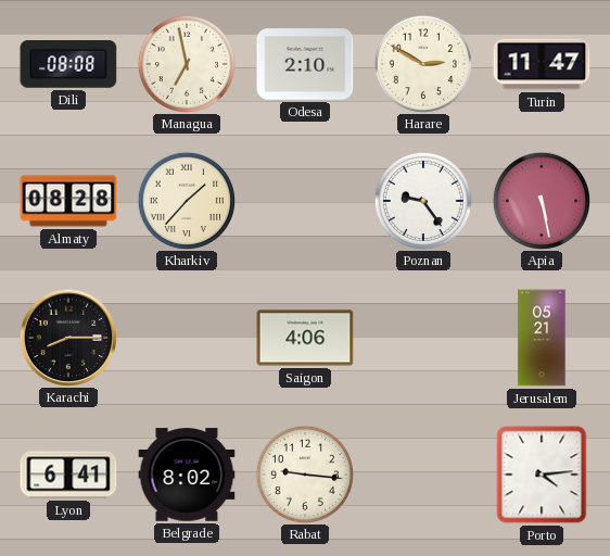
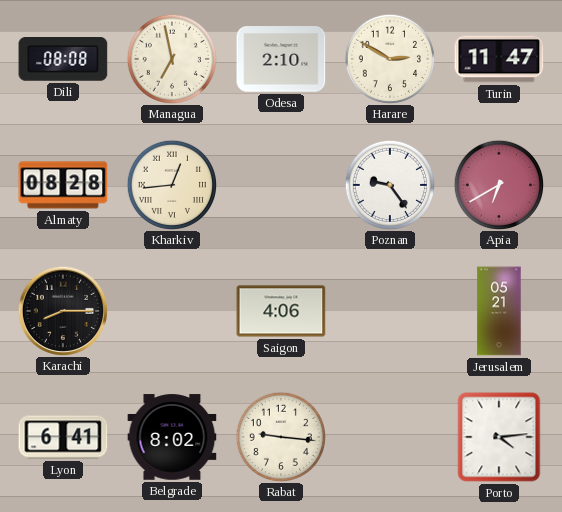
Kharkiv: 1:37 -> 12:44 (171, 184)
Apia: 5:28 -> 6:40 (498, 184)
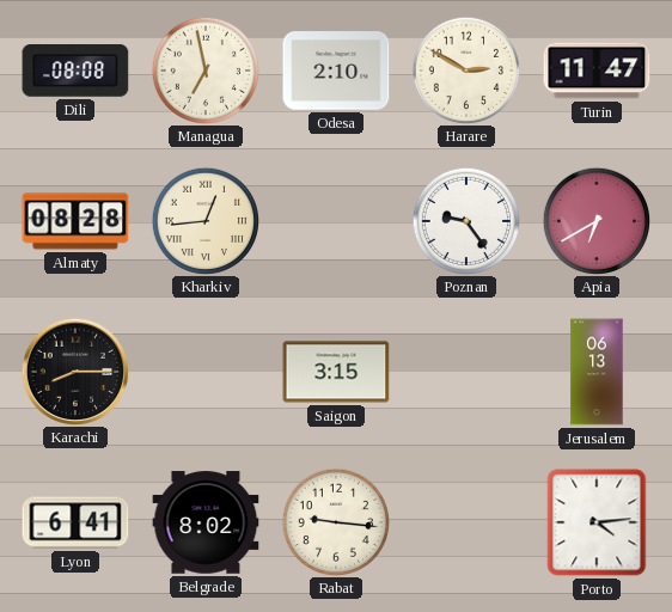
Saigon: 4:06 -> 3:15 (336, 372)
Jerusalem: 05:21 -> 06:13 (597, 372)
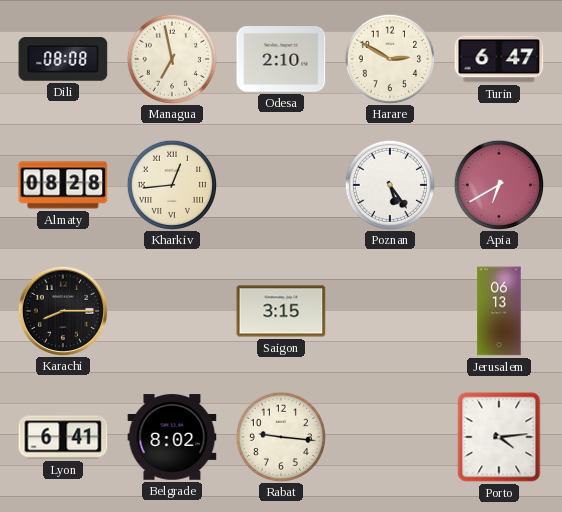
Turin: 11:47 -> 6:47 (499, 59)
Poznan: 9:24 -> 5:24 (389, 184)
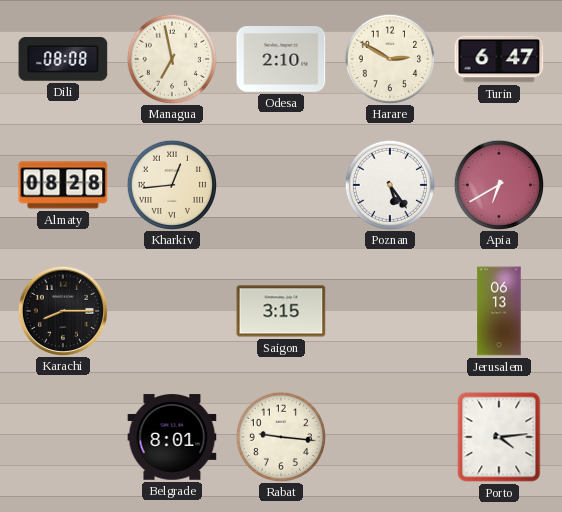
Lyon: 6:41 -> none (63, 437)
Belgrade: 8:02 -> 8:01 (172, 437)
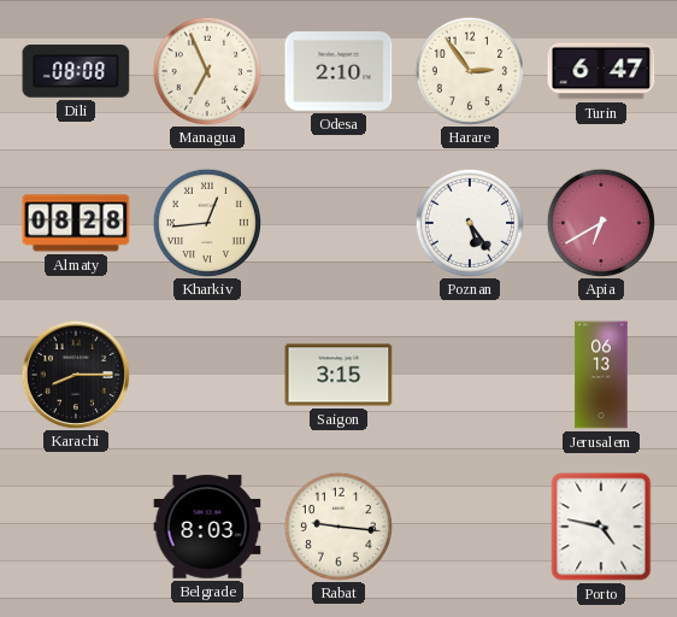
Managua: 6:58 -> 6:56 (206, 70)
Harare: 2:50 -> 2:54 (469, 70)
Belgrade: 8:01 -> 8:03 (207, 527)
Porto: 4:14 -> 4:47 (601, 527)
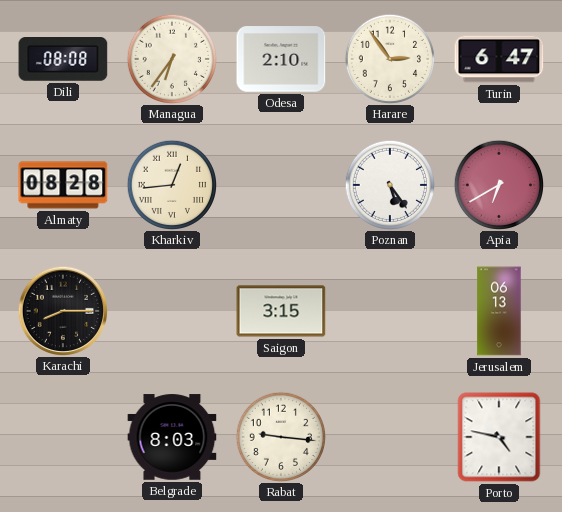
Managua: 6:56 -> 6:36 (171, 58)
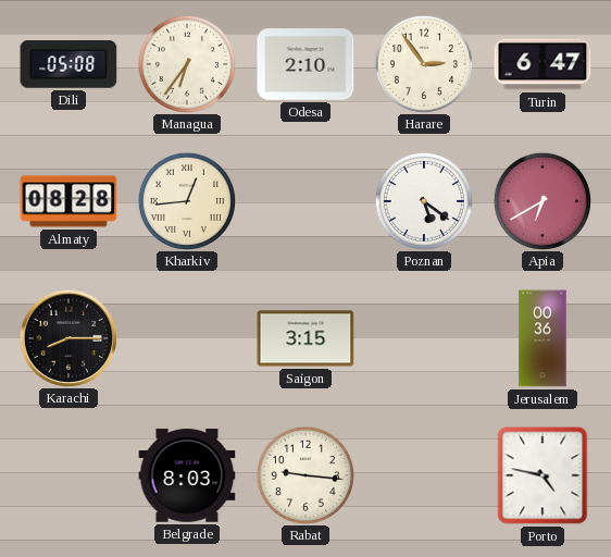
Dili: 08:08 -> 05:08 (68, 64)
Poznan: 5:24 -> 5:21 (423, 200)
Jerusalem: 06:13 -> 00:36 (543, 338)
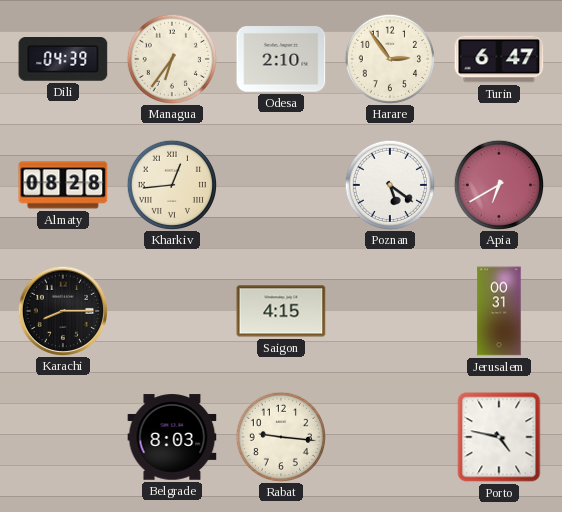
Dili: 05:08 -> 04:39 (63, 59)
Saigon: 3:15 -> 4:15 (281, 311)
Jerusalem: 00:36 -> 00:31 (499, 311)
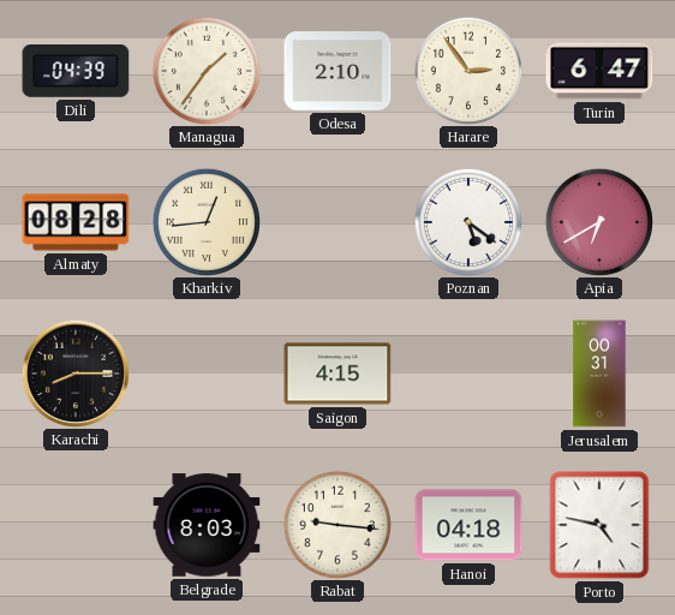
Managua: 6:36 -> 1:36 (205, 70)
Hanoi: none -> 04:18 (468, 525)
